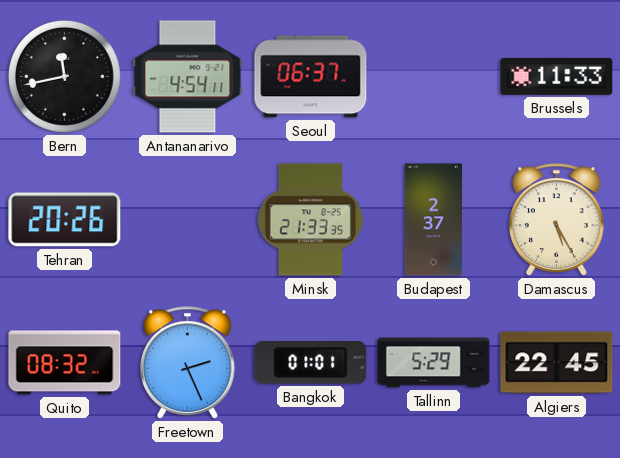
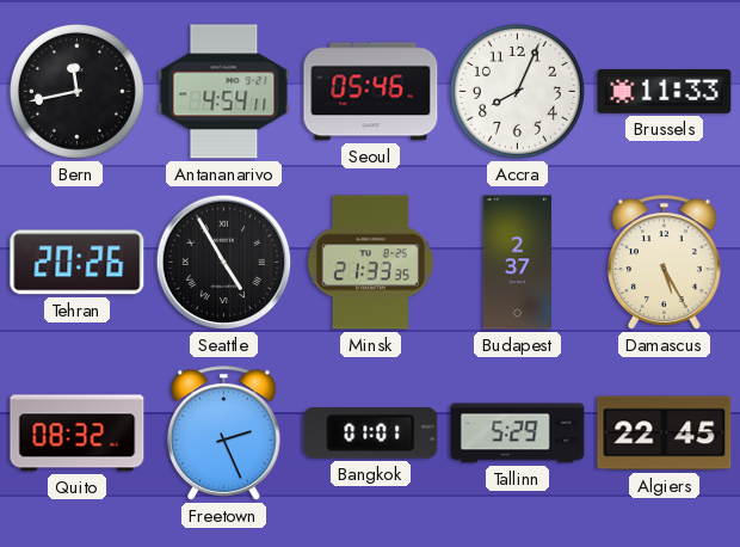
Seoul: 06:37 -> 05:46 (371, 92)
Accra: none -> 8:04 (517, 91)
Seattle: none -> 4:55 (224, 263)
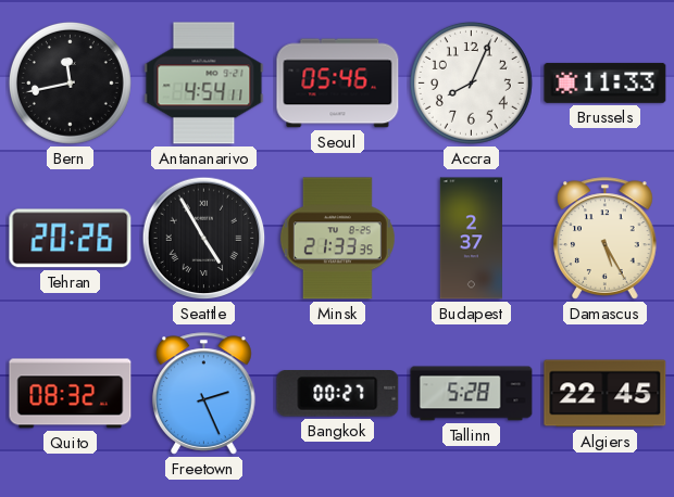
Bangkok: 01:01 -> 00:27 (338, 394)
Tallinn: 5:29 -> 5:28 (472, 394)
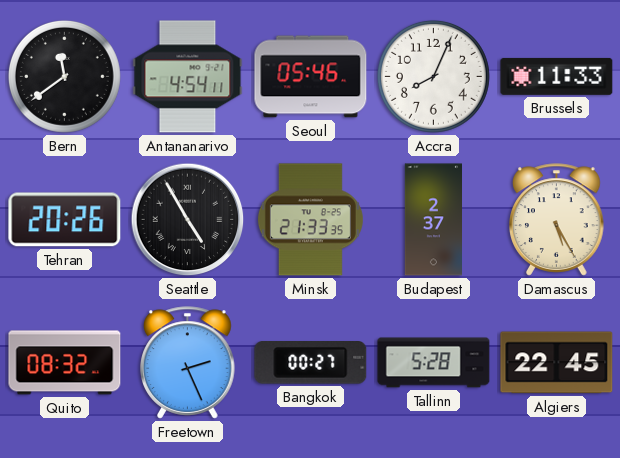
Bern: 11:43 -> 11:39 (64, 76)
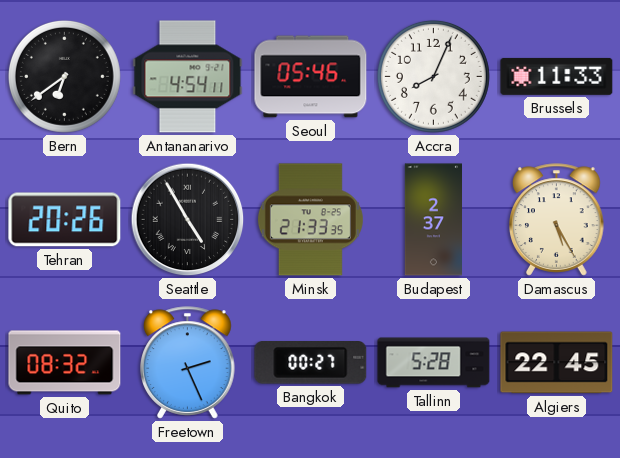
Bern: 11:39 -> 6:39 (64, 76)
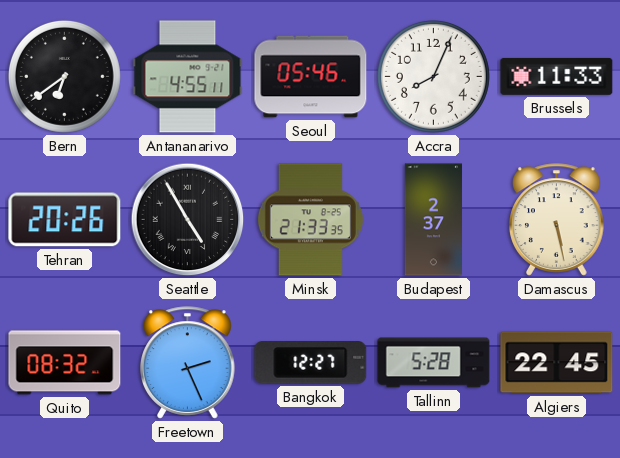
Antananarivo: 4:54 -> 4:55 (188, 77)
Damascus: 5:25 -> 5:28 (557, 220)
Bangkok: 00:27 -> 12:27 (311, 363)
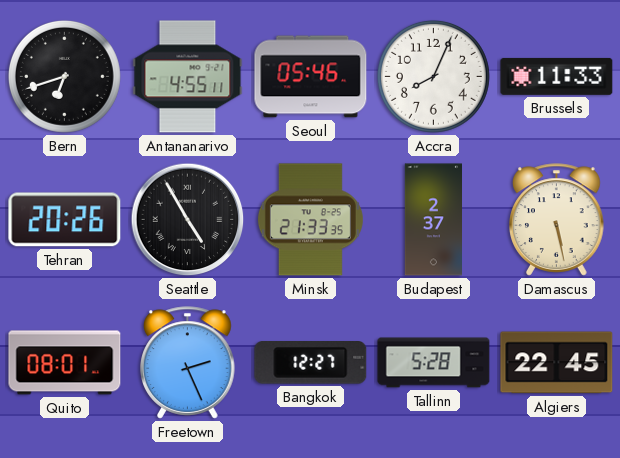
Bern: 6:39 -> 6:42 (64, 76)
Quito: 08:32 -> 08:01 (65, 363)
